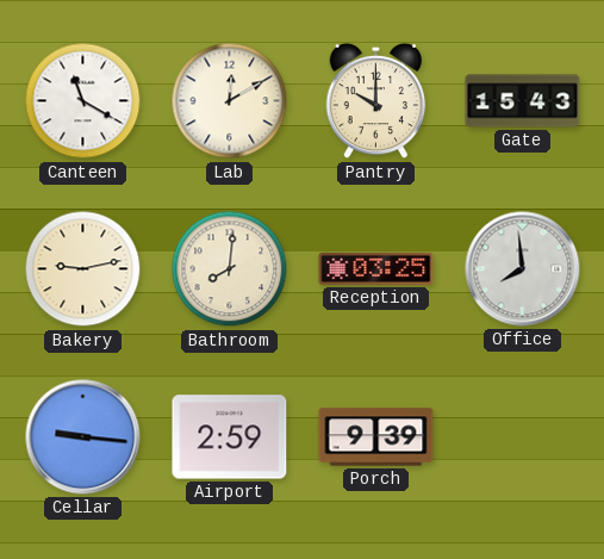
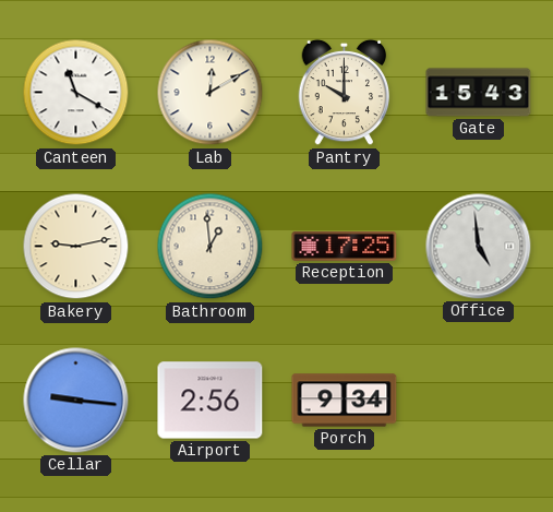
Bathroom: 8:01 -> 12:59 (211, 247)
Reception: 03:25 -> 17:25 (345, 246)
Office: 7:59 -> 4:59 (479, 247)
Airport: 2:59 -> 2:56 (211, 401)
Porch: 9:39 -> 9:34 (345, 401)
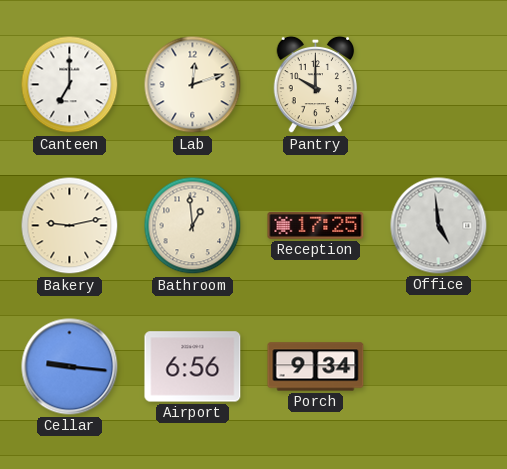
Canteen: 11:20 -> 7:00 (70, 85)
Lab: 12:10 -> 12:12 (193, 85)
Gate: 15:43 -> none (479, 93)
Airport: 2:56 -> 6:56 (193, 367)
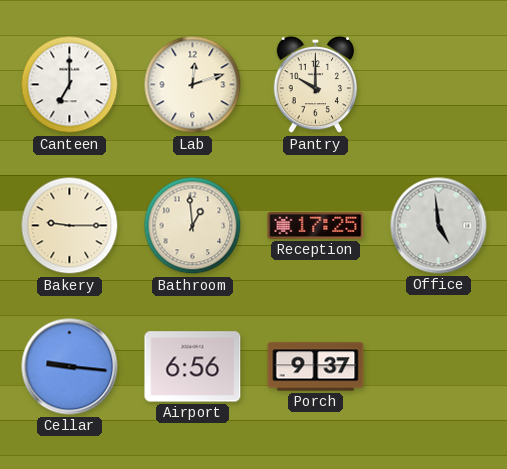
Bakery: 9:13 -> 9:15 (70, 226)
Porch: 9:34 -> 9:37 (316, 367)
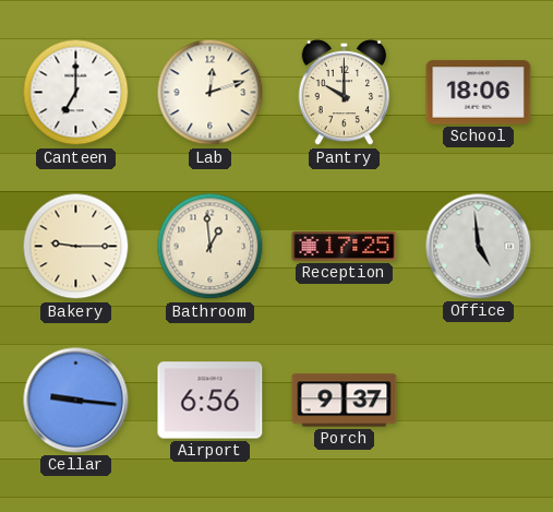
School: none -> 18:06 (479, 93)
